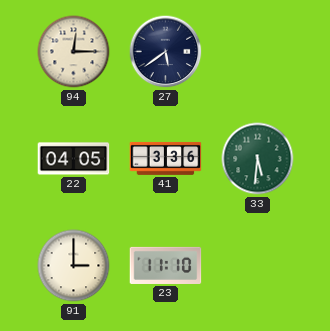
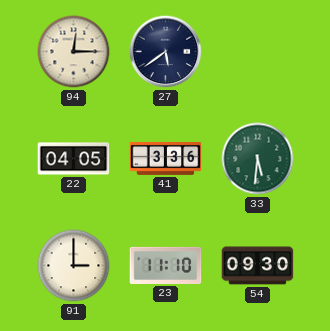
54: none -> 09:30 (258, 266)
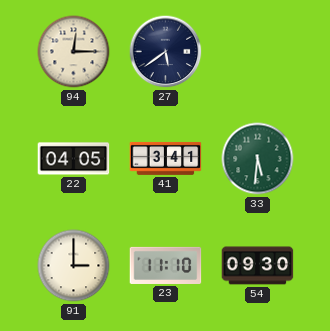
41: 3:36 -> 3:41 (166, 158)
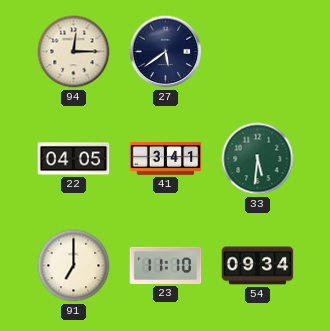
91: 3:00 -> 7:00 (74, 266)
54: 09:30 -> 09:34 (258, 266)
